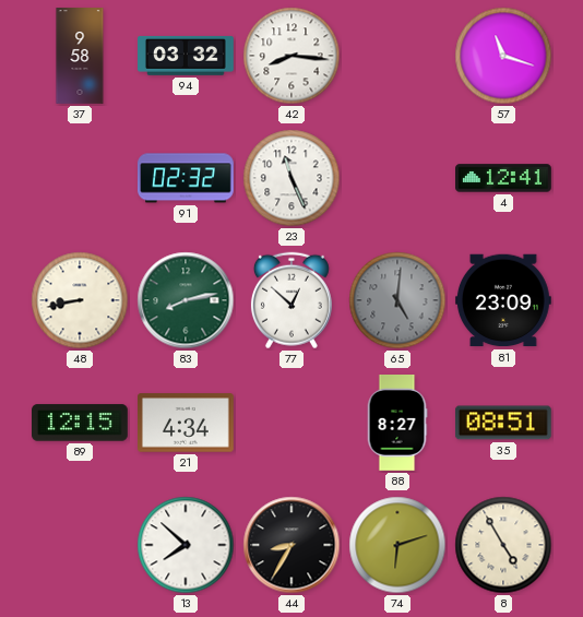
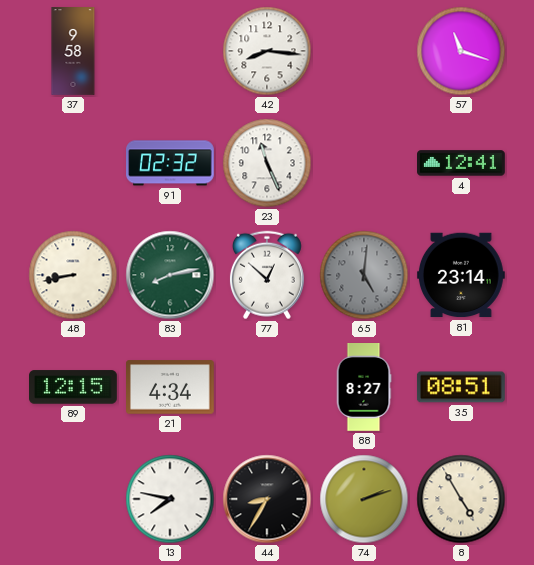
94: 03:32 -> none (187, 56)
81: 23:09 -> 23:14 (461, 275)
13: 7:52 -> 7:47 (170, 499)
74: 6:12 -> 2:12 (364, 499)
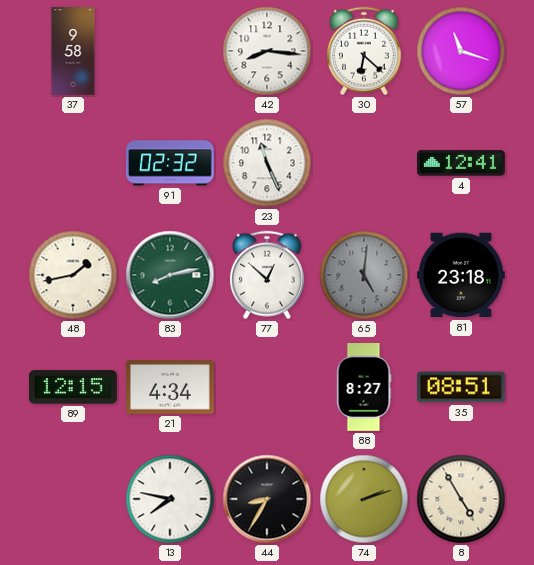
30: none -> 6:22 (364, 51)
48: 8:43 -> 1:43 (73, 275)
81: 23:14 -> 23:18 (461, 275)
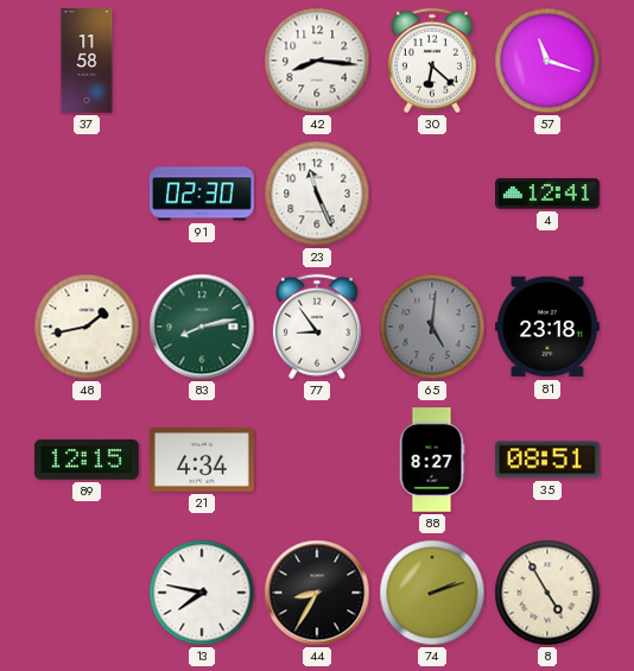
37: 9:58 -> 11:58 (87, 61)
91: 02:32 -> 02:30 (203, 194)
77: 12:52 -> 8:54 (317, 327)
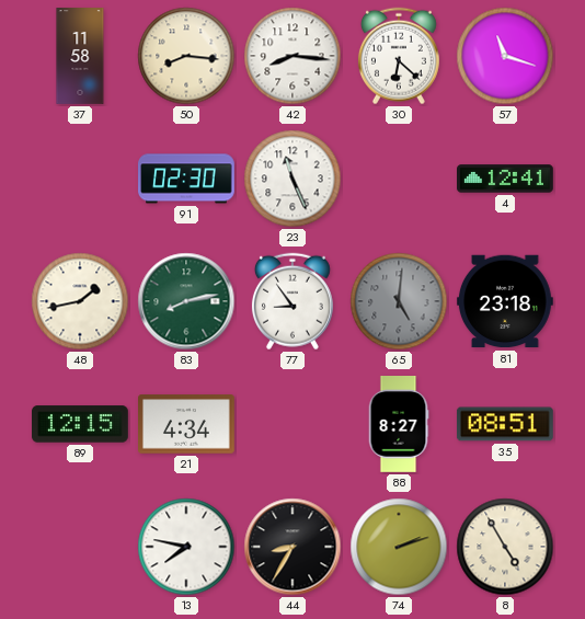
50: none -> 8:16 (186, 56)
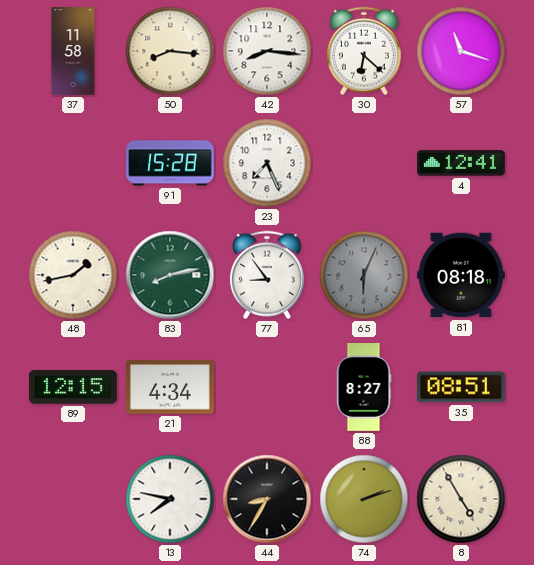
91: 02:30 -> 15:28 (171, 163)
23: 11:26 -> 7:26 (267, 163)
65: 5:01 -> 6:04 (364, 275)
81: 23:18 -> 08:18 (461, 275)
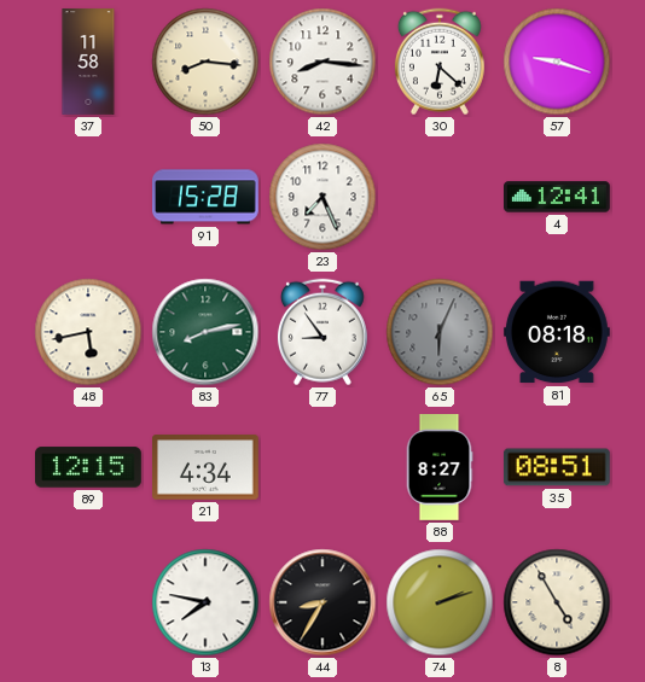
57: 11:18 -> 9:18 (557, 62)
48: 1:43 -> 5:43 (88, 332)
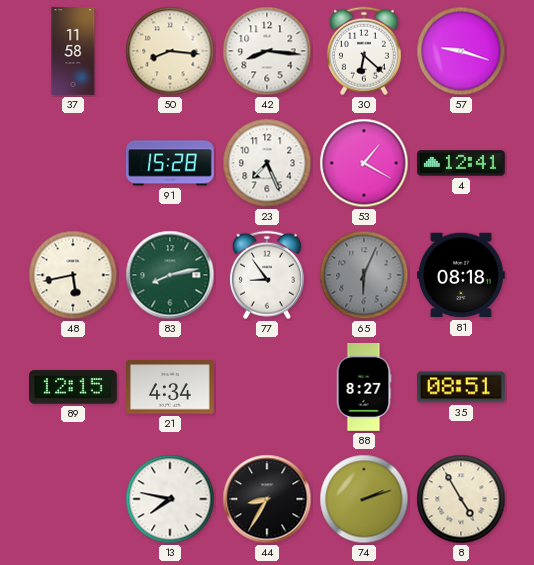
53: none -> 1:20 (364, 163)
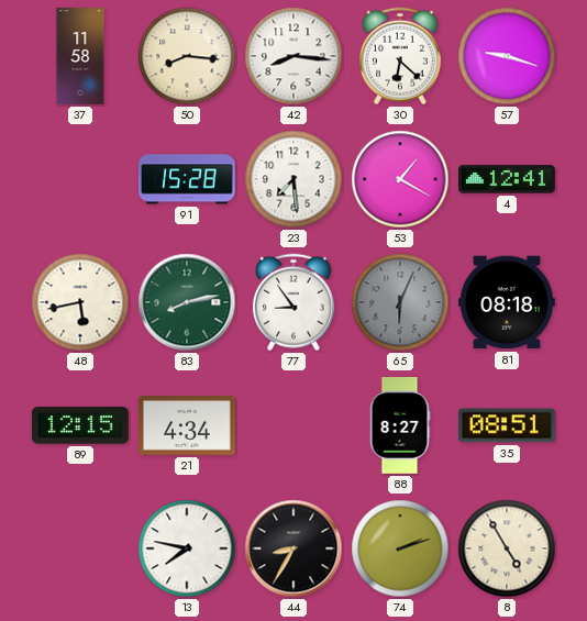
23: 7:26 -> 7:29 (293, 179)
